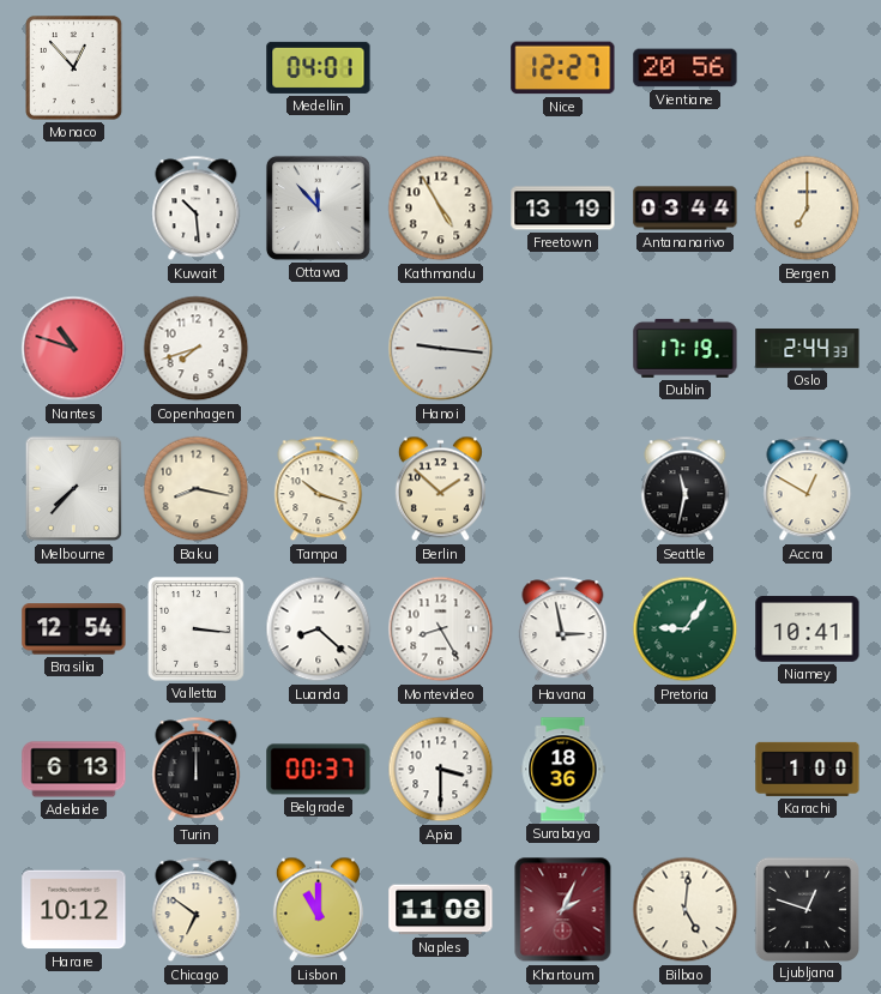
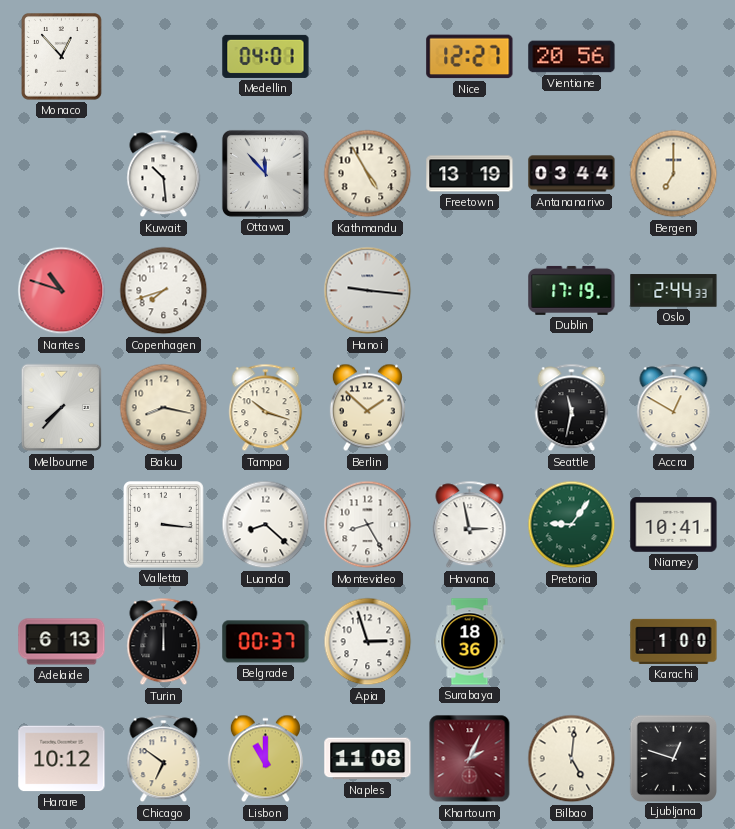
Brasilia: 12:54 -> none (74, 629)
Apia: 3:30 -> 2:57 (368, 642)
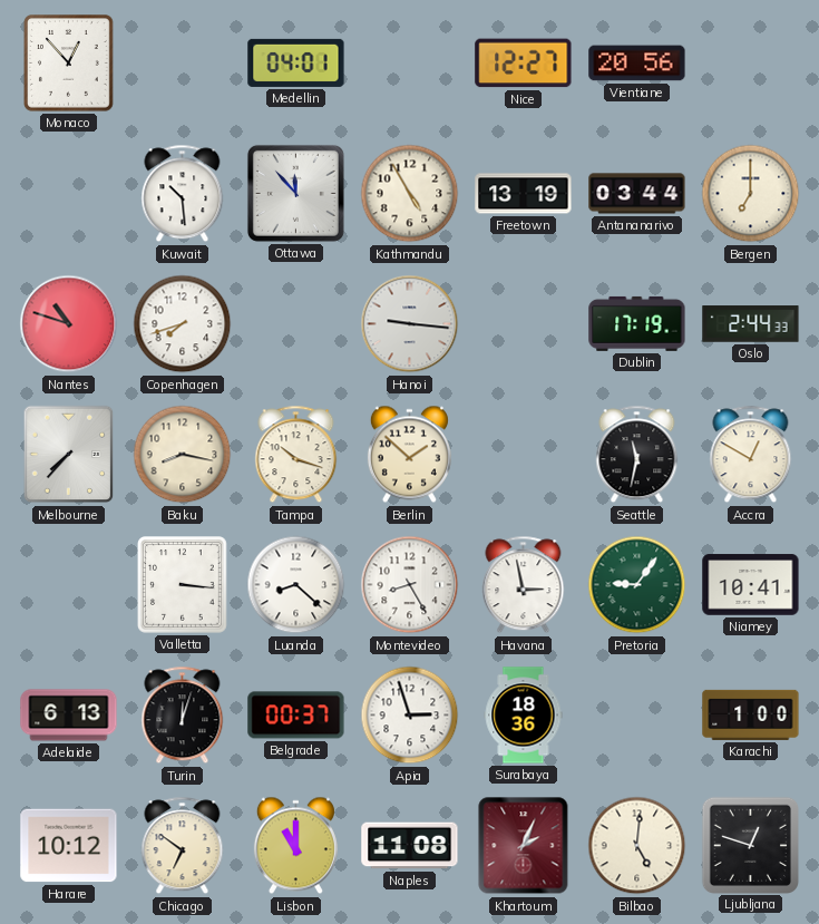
Turin: 12:00 -> 12:03 (183, 716)
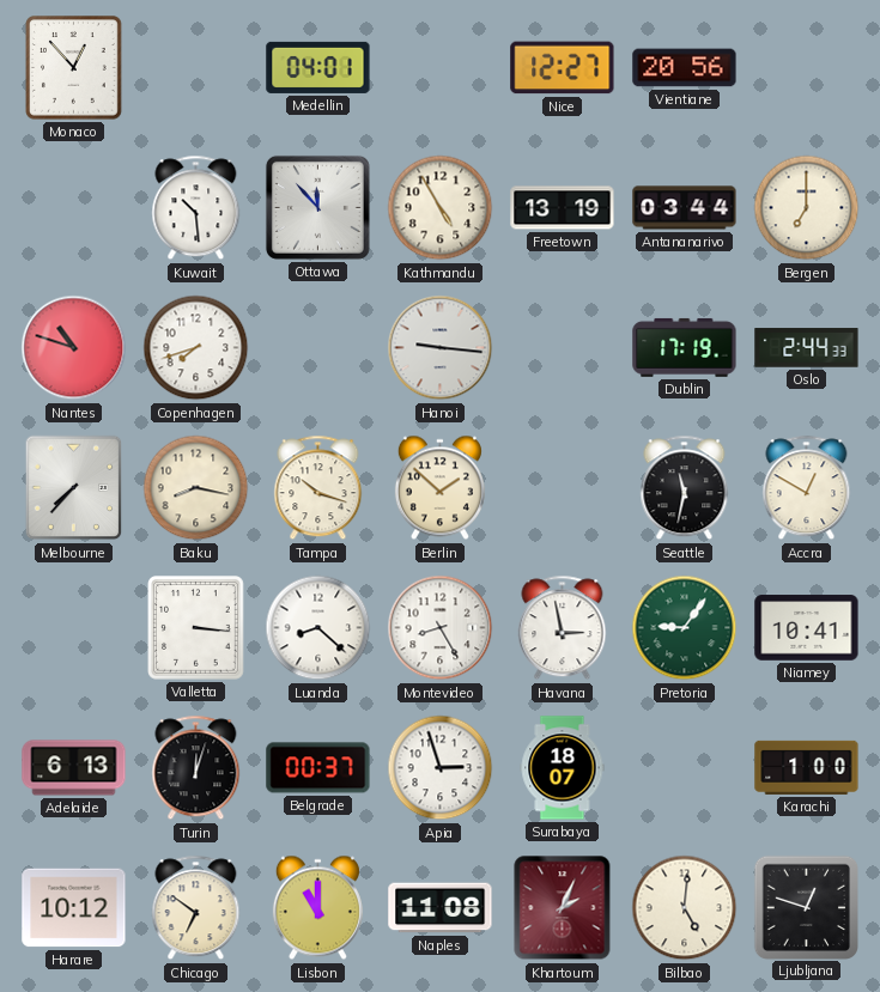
Surabaya: 18:36 -> 18:07 (563, 768)
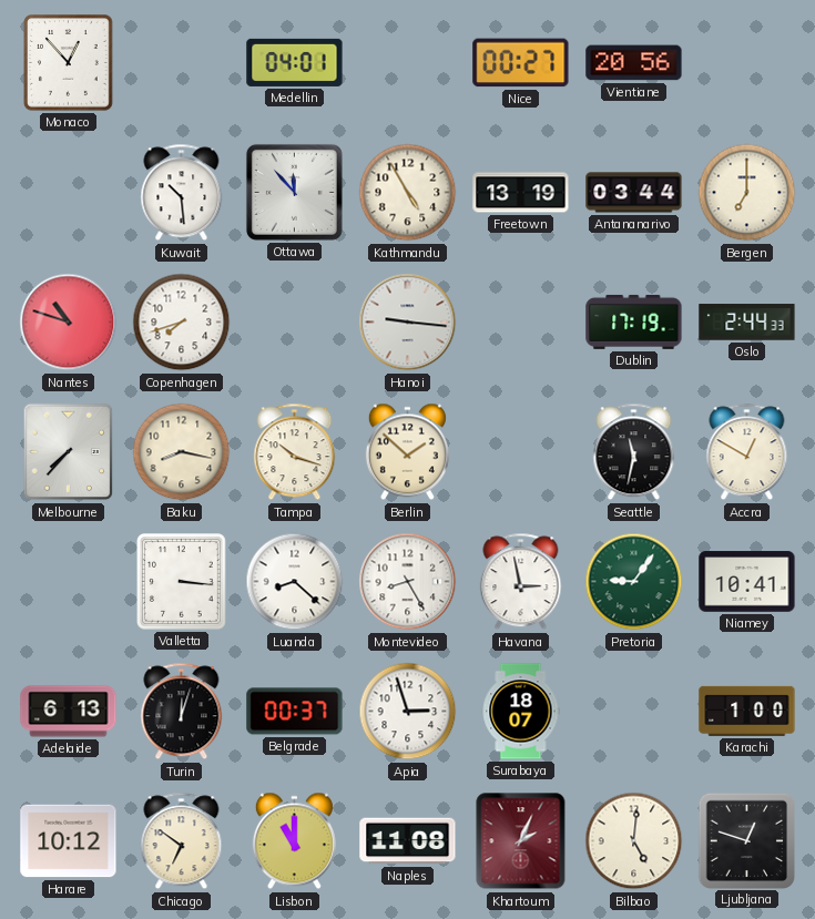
Nice: 12:27 -> 00:27 (521, 63)
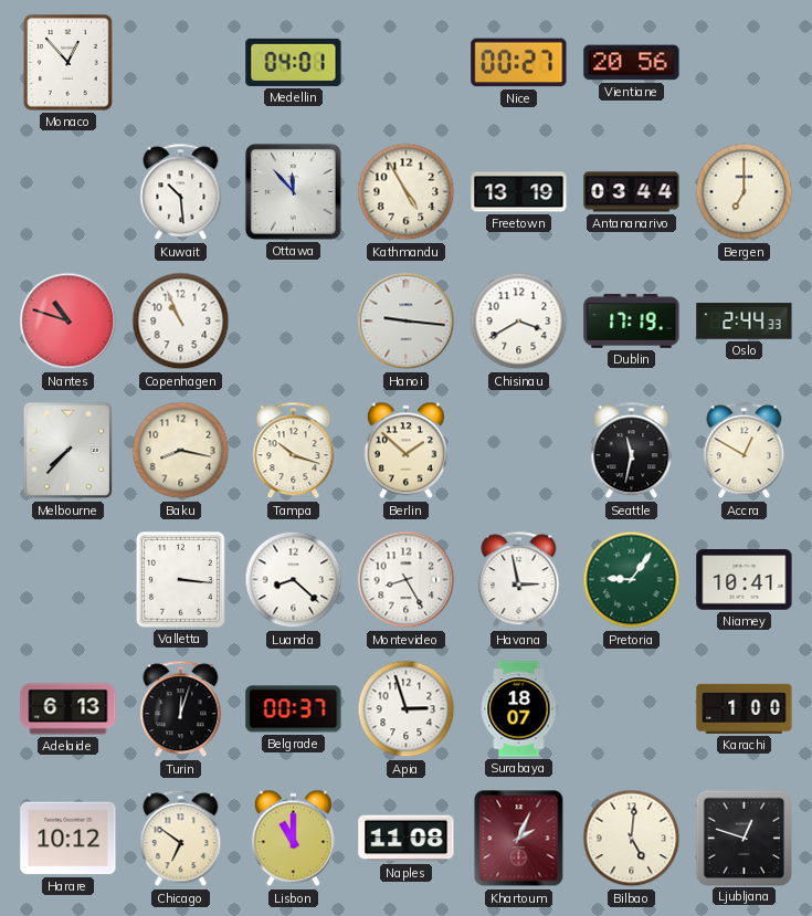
Copenhagen: 7:42 -> 10:56 (181, 322)
Chisinau: none -> 3:40 (519, 322)
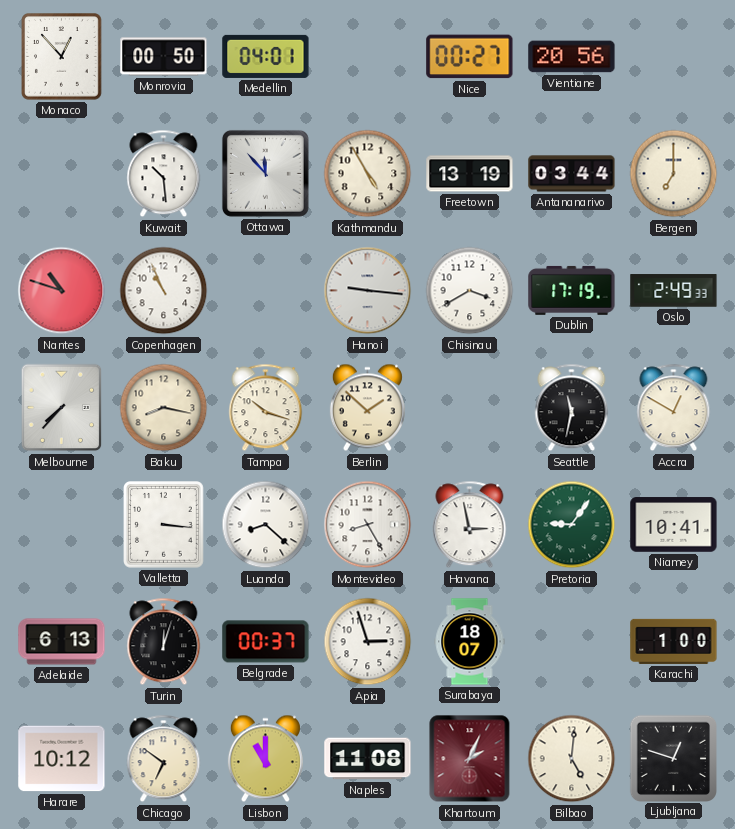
Monrovia: none -> 00:50 (164, 57)
Oslo: 2:44 -> 2:49 (674, 291)
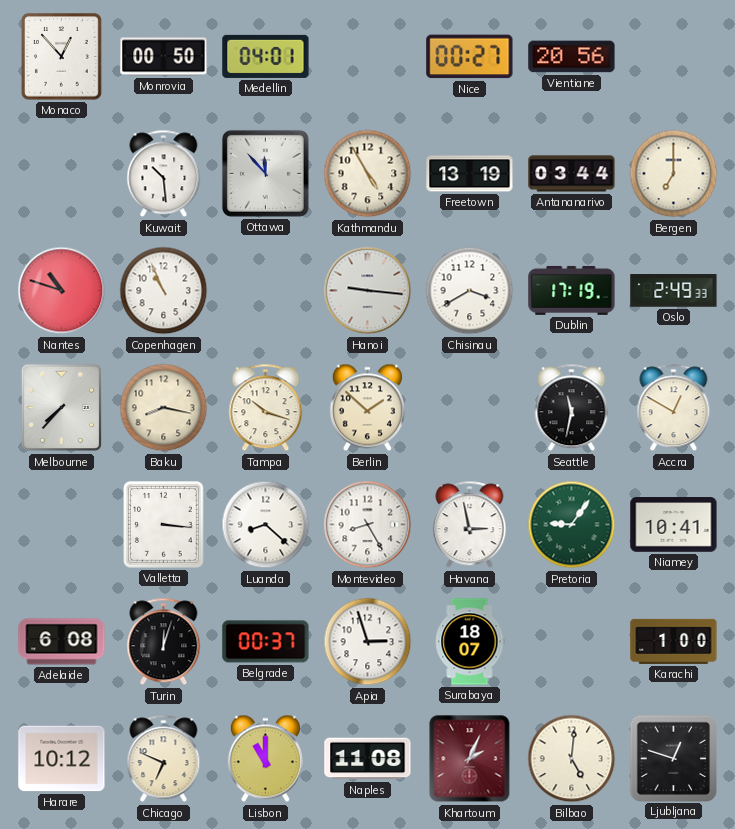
Adelaide: 6:13 -> 6:08 (62, 642)
Chicago: 6:51 -> 6:49 (164, 759)
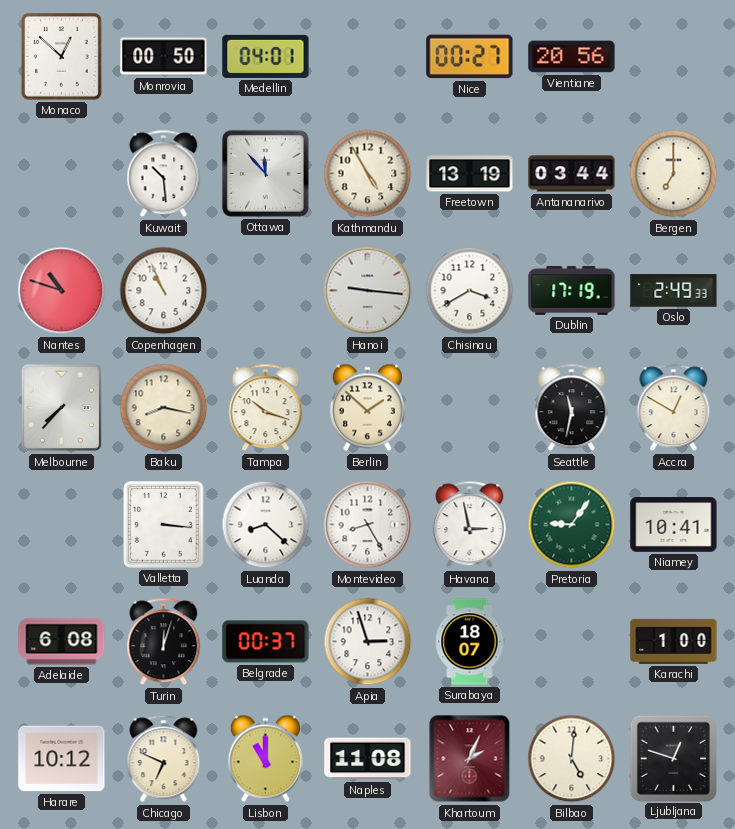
Monaco: 12:53 -> 12:52 (62, 57)
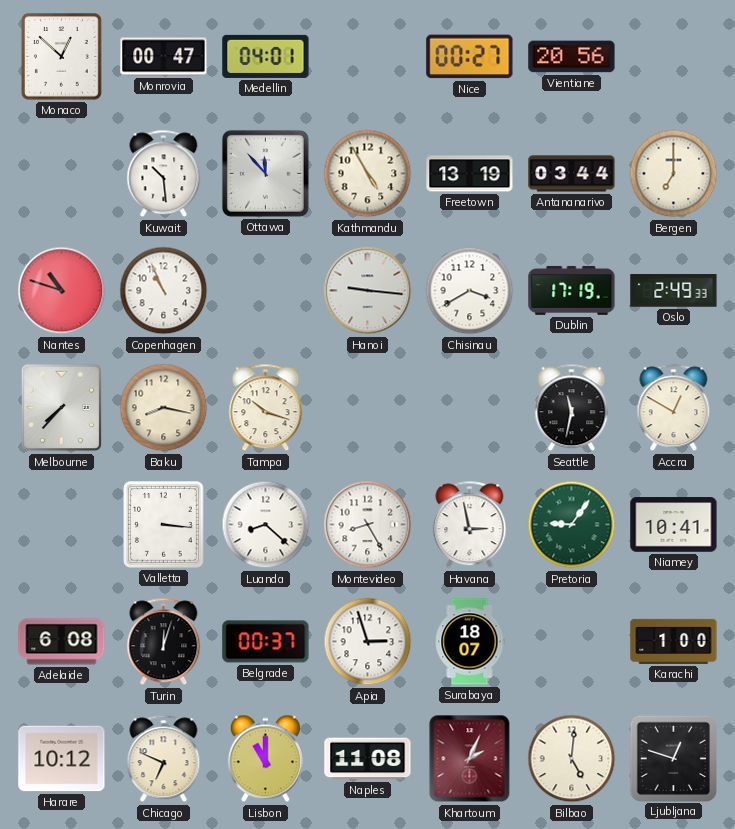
Monrovia: 00:50 -> 00:47 (164, 57)
Berlin: 1:52 -> none (367, 408)
